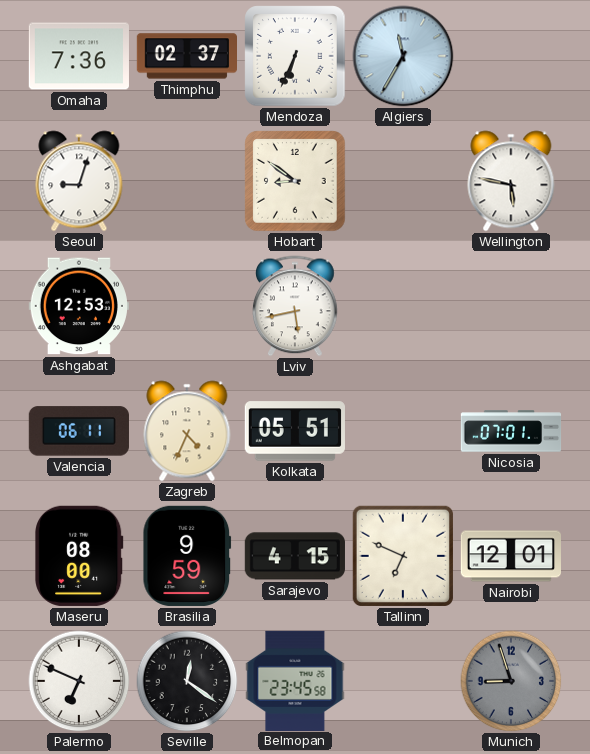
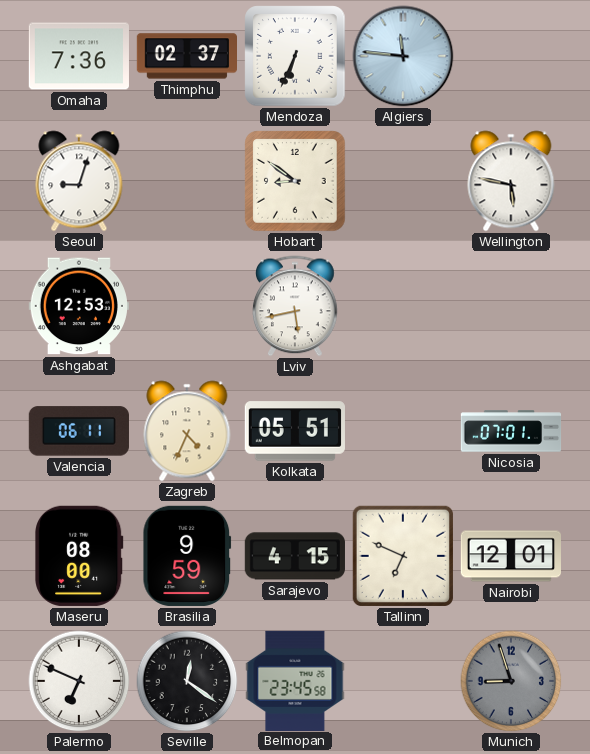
Algiers: 11:35 -> 11:46 (403, 56)
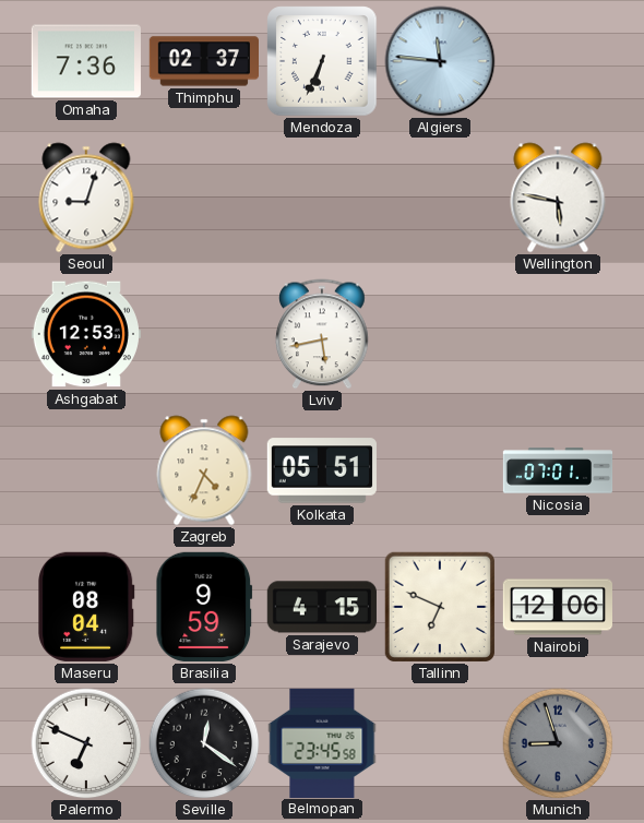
Hobart: 8:51 -> none (295, 181)
Valencia: 06:11 -> none (79, 431)
Maseru: 08:00 -> 08:04 (86, 607)
Nairobi: 12:01 -> 12:06 (557, 607)
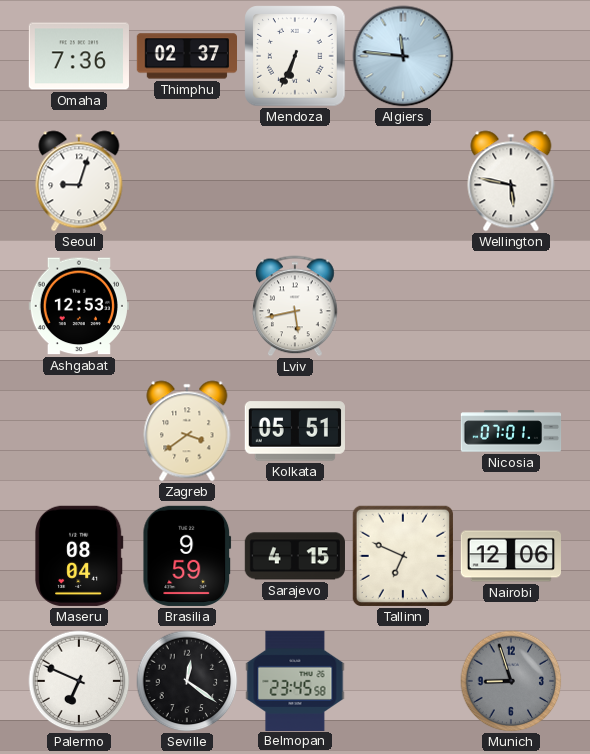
Zagreb: 4:34 -> 3:39 (187, 431)
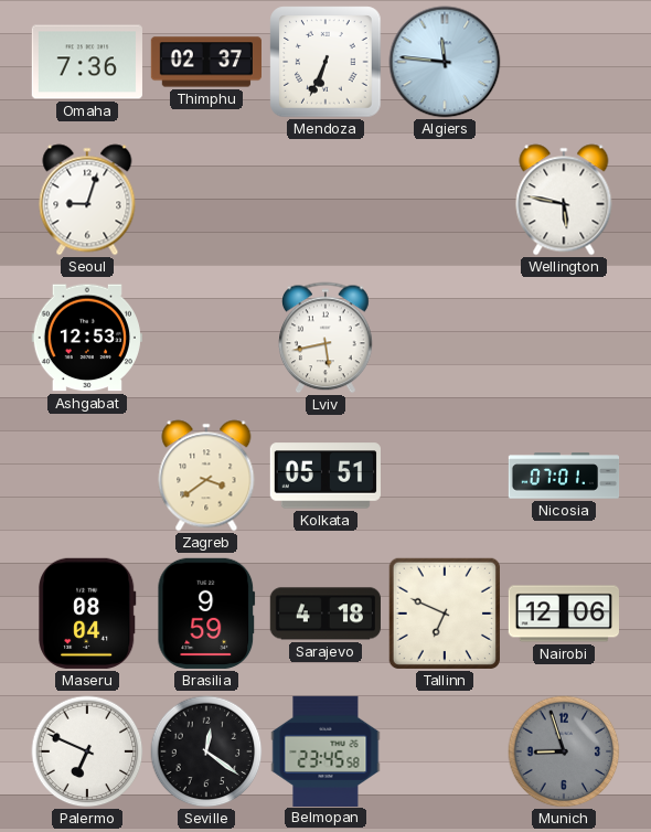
Sarajevo: 4:15 -> 4:18 (325, 614)
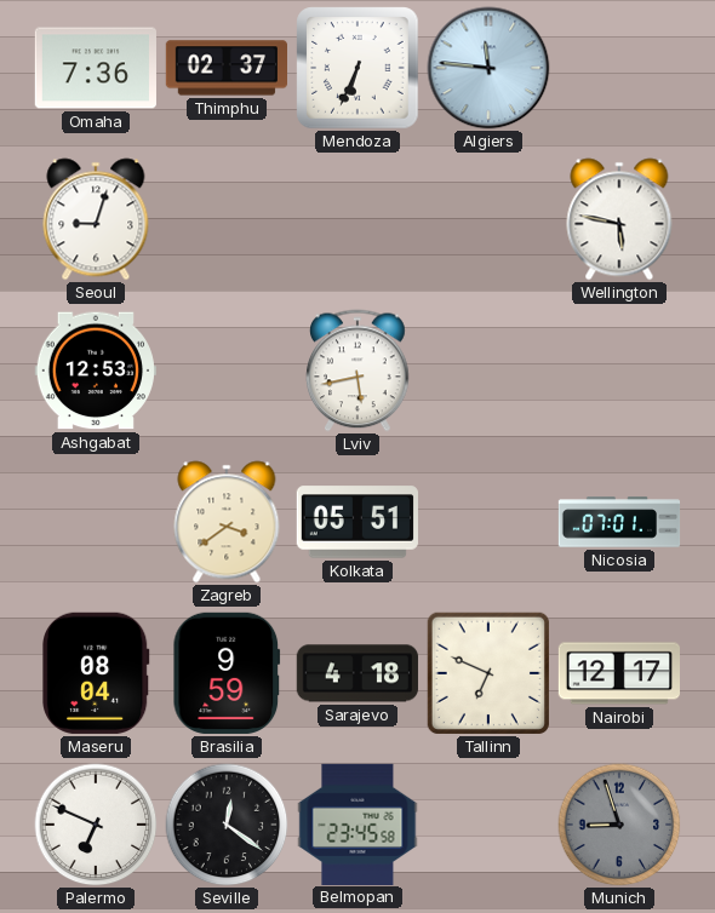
Nairobi: 12:06 -> 12:17 (618, 673)
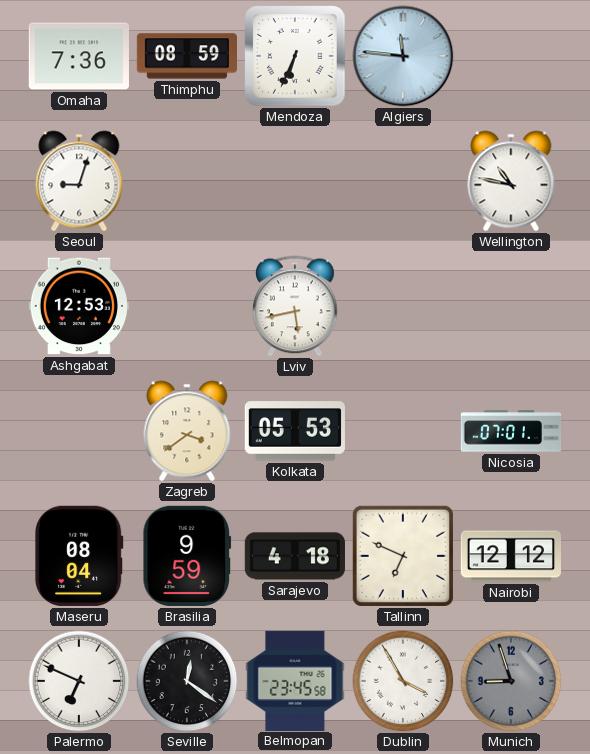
Thimphu: 02:37 -> 08:59 (186, 56)
Wellington: 5:47 -> 10:47 (511, 181)
Kolkata: 05:51 -> 05:53 (295, 431)
Nairobi: 12:17 -> 12:12 (510, 556)
Dublin: none -> 3:55 (403, 681)
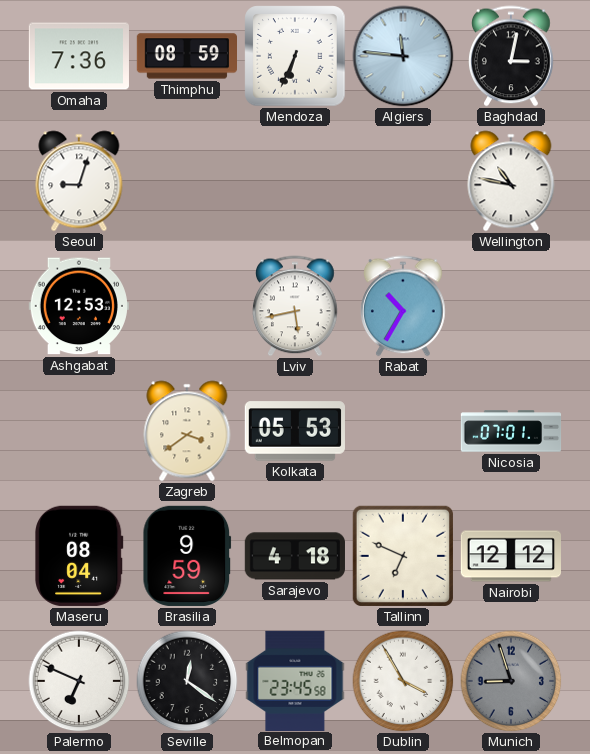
Baghdad: none -> 3:02 (512, 56)
Rabat: none -> 10:35 (404, 306)
